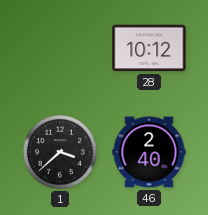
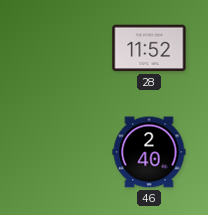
28: 10:12 -> 11:52 (149, 48)
1: 3:38 -> none (60, 152)
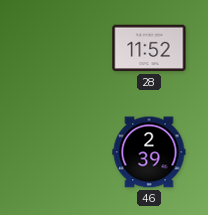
46: 2:40 -> 2:39 (149, 152)
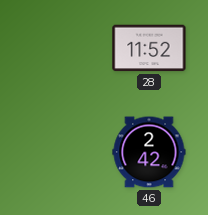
46: 2:39 -> 2:42 (149, 152)
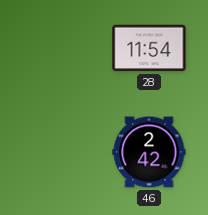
28: 11:52 -> 11:54 (149, 48)
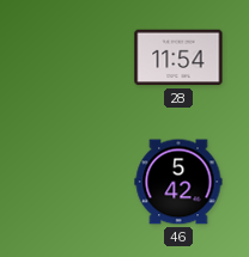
46: 2:42 -> 5:42 (178, 182)
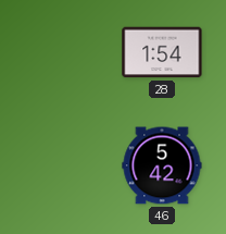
28: 11:54 -> 1:54 (162, 52)
